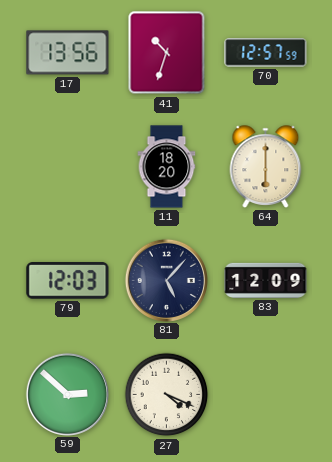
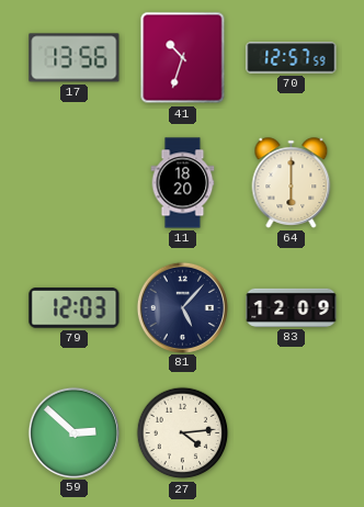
27: 4:19 -> 4:14 (183, 433)
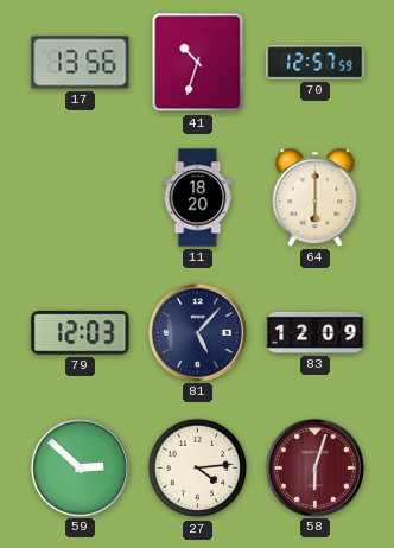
58: none -> 6:03 (314, 467)
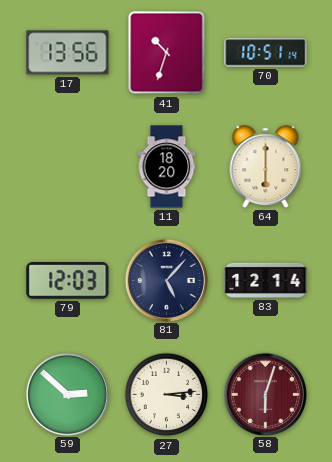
70: 12:57 -> 10:51 (266, 53)
83: 12:09 -> 12:14 (266, 280)
27: 4:14 -> 3:14 (167, 395)
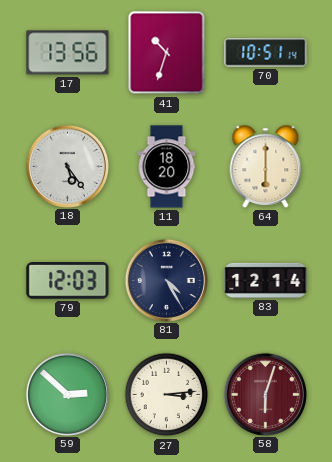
18: none -> 5:24 (67, 166)
81: 5:07 -> 4:25 (166, 280)
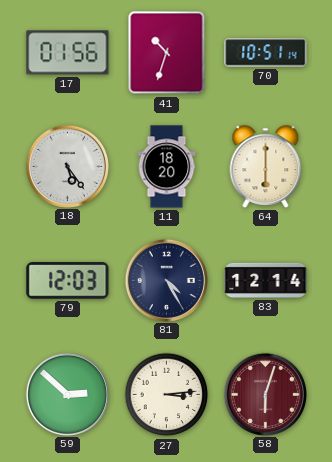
17: 13:56 -> 01:56 (68, 53)
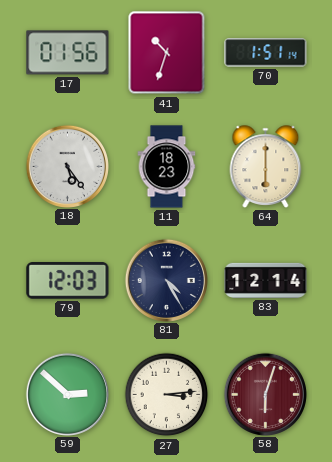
70: 10:51 -> 1:51 (266, 53)
11: 18:20 -> 18:23 (167, 167)
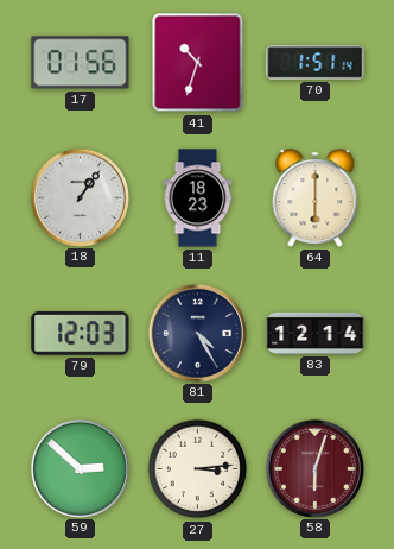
18: 5:24 -> 1:06 (80, 197)
